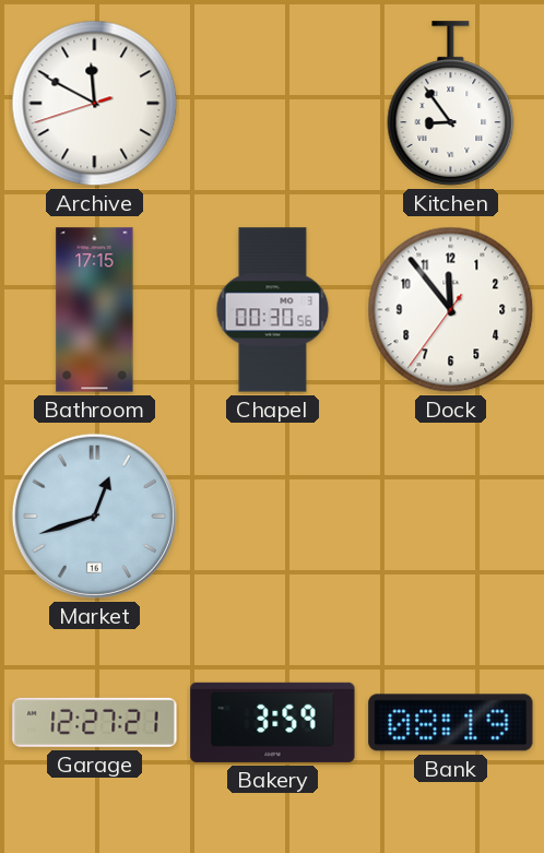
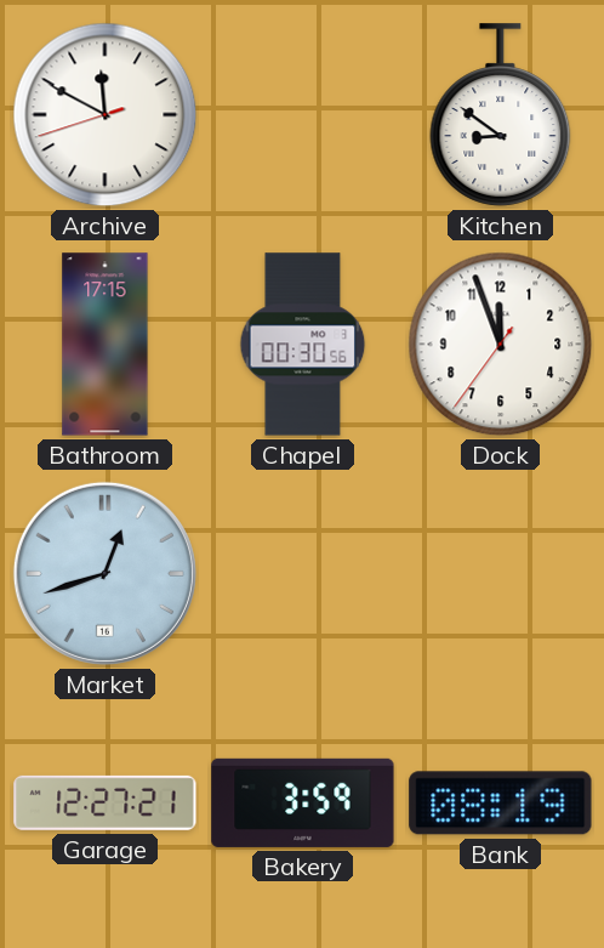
Kitchen: 8:54 -> 8:51 (501, 115)
Dock: 11:53 -> 11:56 (501, 345)
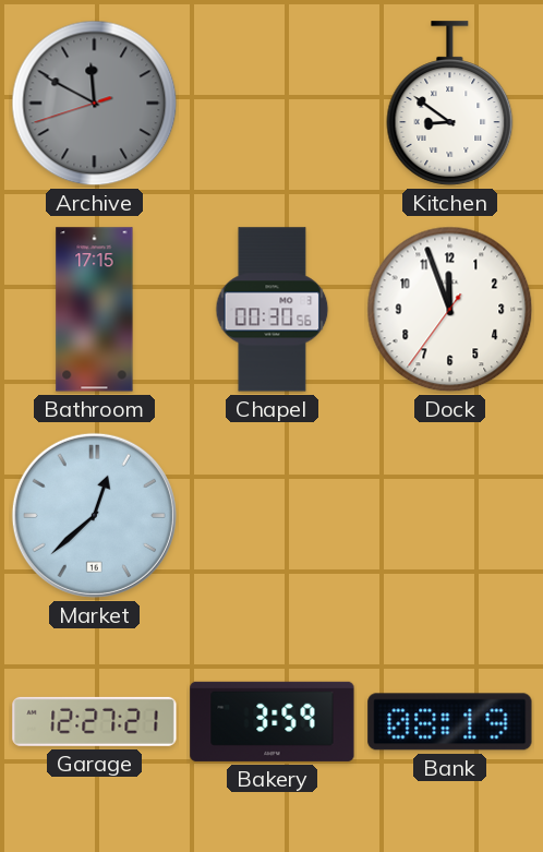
Archive dial: white -> grey (95, 104)
Market: 12:42 -> 12:38 (94, 515)
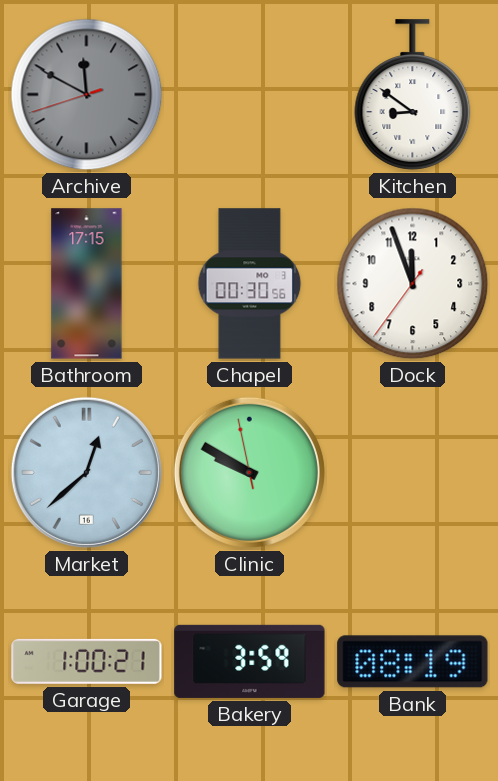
Clinic: none -> 9:49 (249, 472)
Garage: 12:27 -> 1:00 (87, 661)
